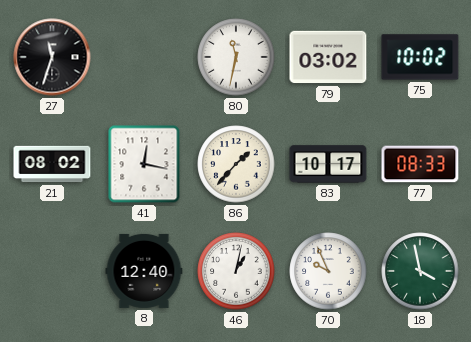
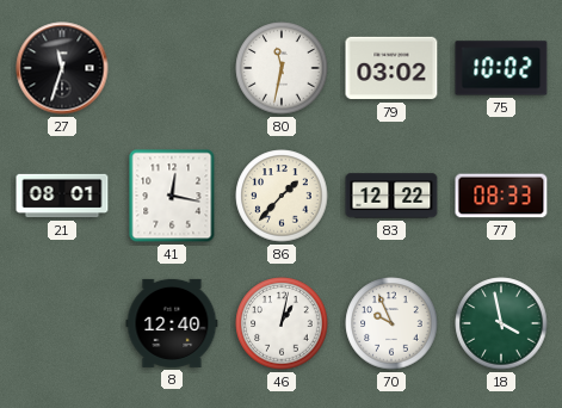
21: 08:02 -> 08:01 (62, 196)
83: 10:17 -> 12:22 (391, 196)
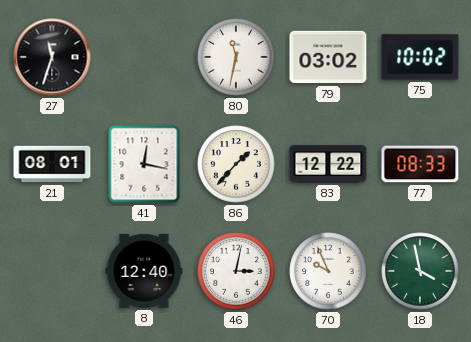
46: 1:02 -> 3:02 (236, 271)
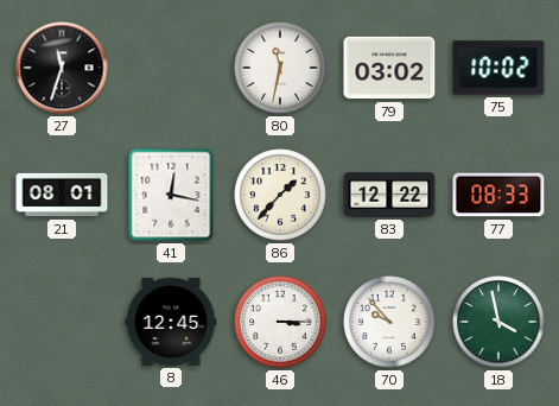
8: 12:40 -> 12:45 (171, 322)
46: 3:02 -> 3:15 (280, 322)
70: 9:56 -> 9:53 (389, 322)
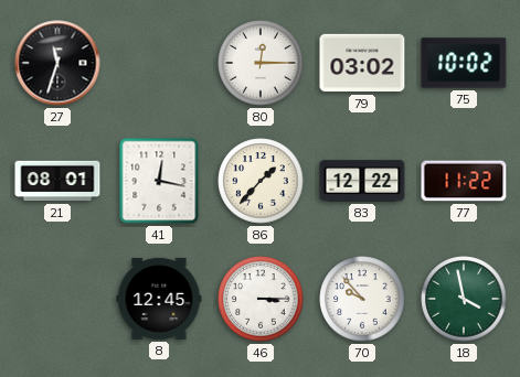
80: 11:32 -> 12:15 (261, 63)
77: 08:33 -> 11:22 (464, 181)
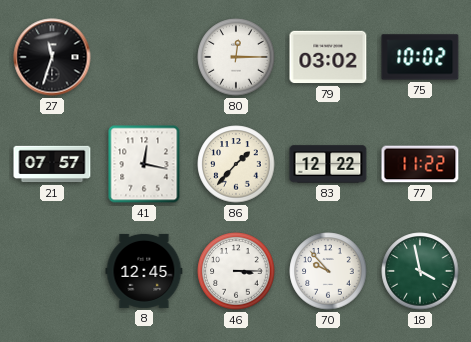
21: 08:01 -> 07:57 (52, 164)
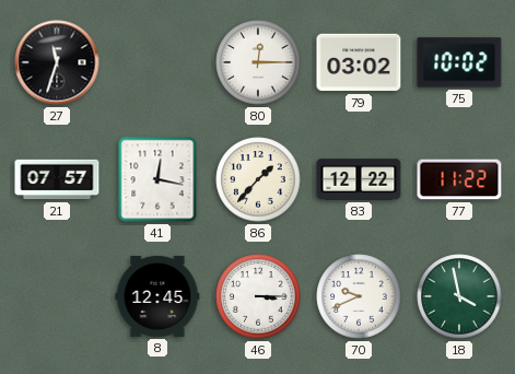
70: 9:53 -> 9:41 (359, 296)
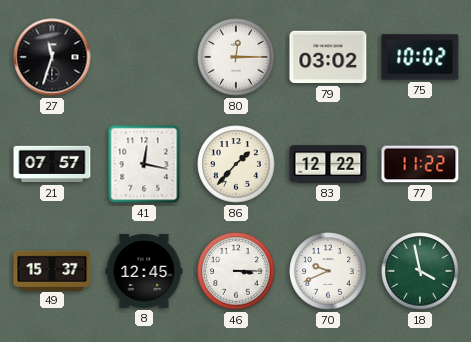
49: none -> 15:37 (52, 270)
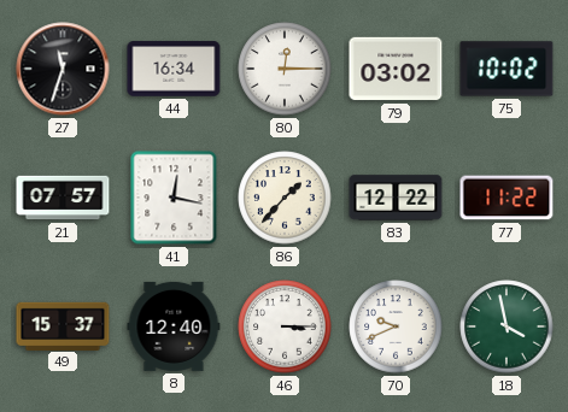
44: none -> 16:34 (174, 69)
8: 12:45 -> 12:40 (174, 326)
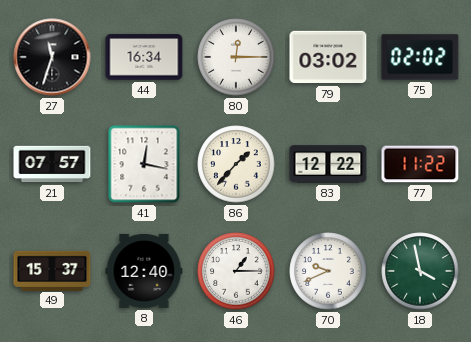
75: 10:02 -> 02:02 (420, 57)
46: 3:15 -> 1:15 (236, 271)
